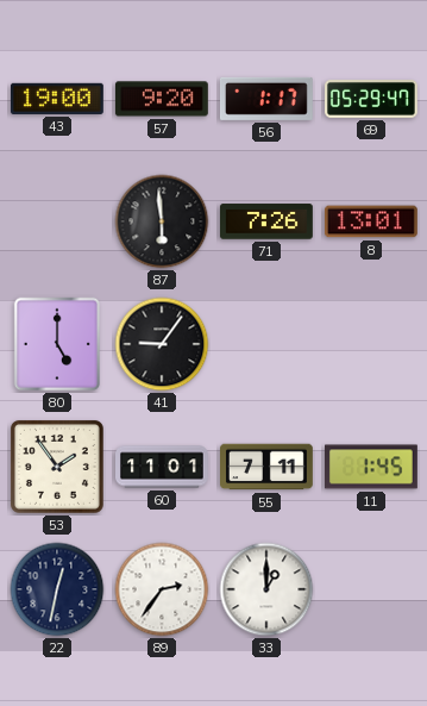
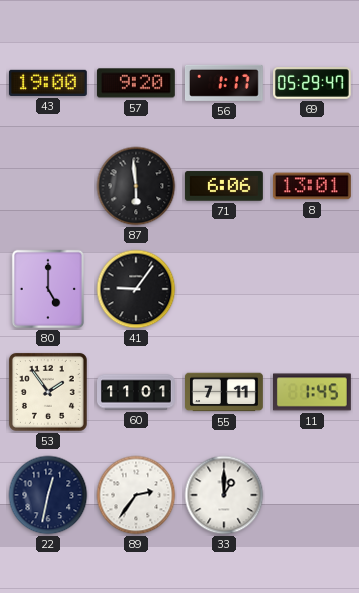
71: 7:26 -> 6:06 (224, 186)
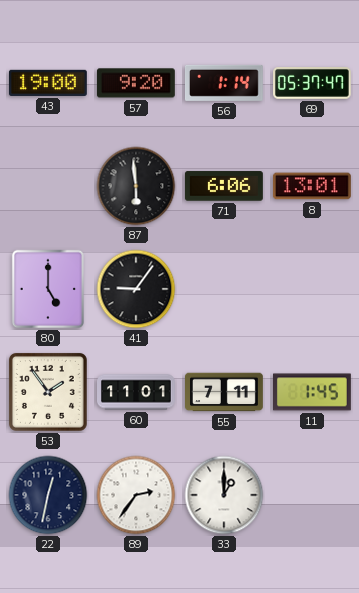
56: 1:17 -> 1:14 (224, 83)
69: 05:29 -> 05:37 (313, 84)
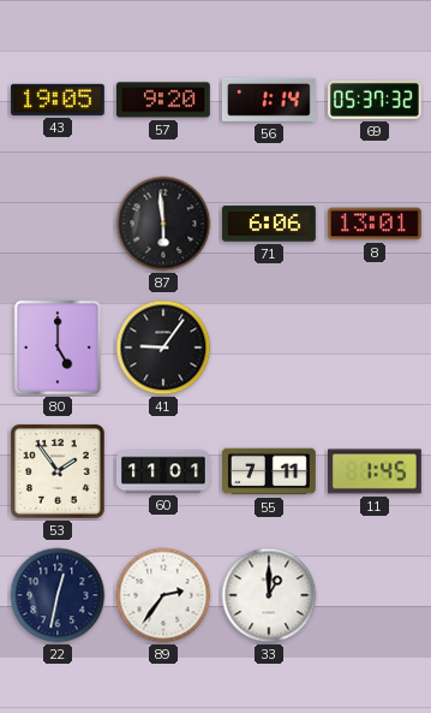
43: 19:00 -> 19:05 (58, 100)
69: 05:37:47 -> 05:37:32 (376, 101)
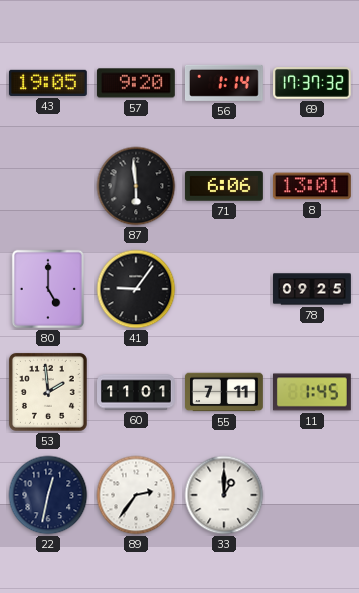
69: 05:37 -> 17:37 (313, 84)
78: none -> 09:25 (313, 289)
53: 1:54 -> 1:59 (48, 392)
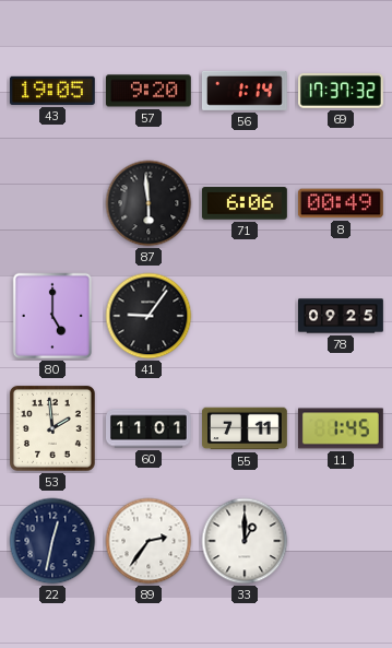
8: 13:01 -> 00:49 (341, 203)
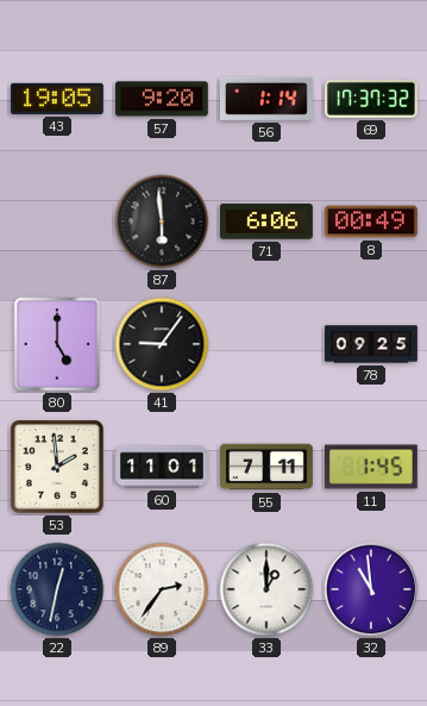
32: none -> 10:59 (371, 589)
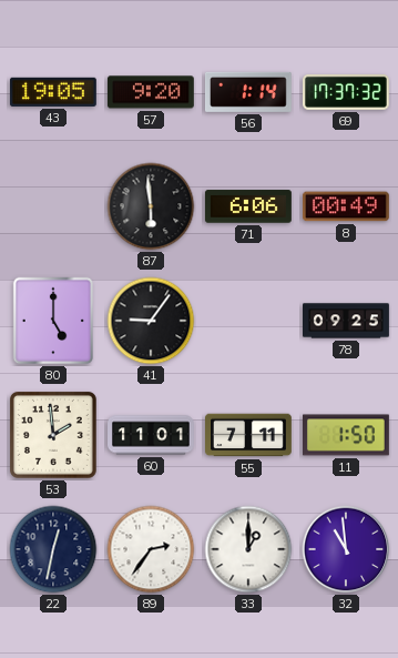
11: 1:45 -> 1:50 (347, 435)
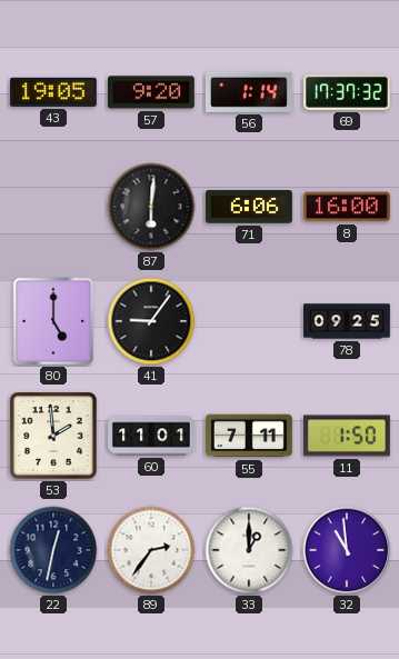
87: 5:59 -> 6:01 (151, 207)
8: 00:49 -> 16:00 (347, 207)
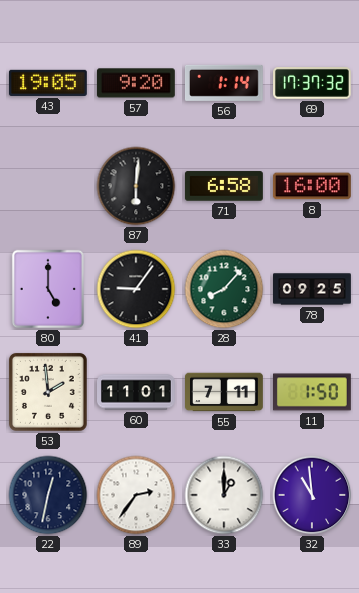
71: 6:06 -> 6:58 (224, 186)
28: none -> 8:07 (224, 289)
